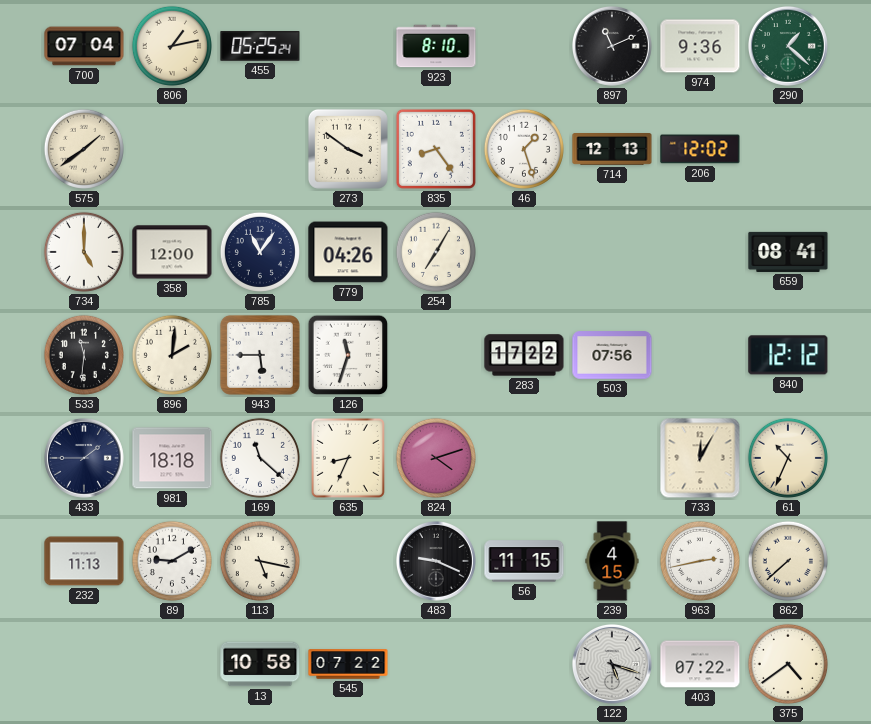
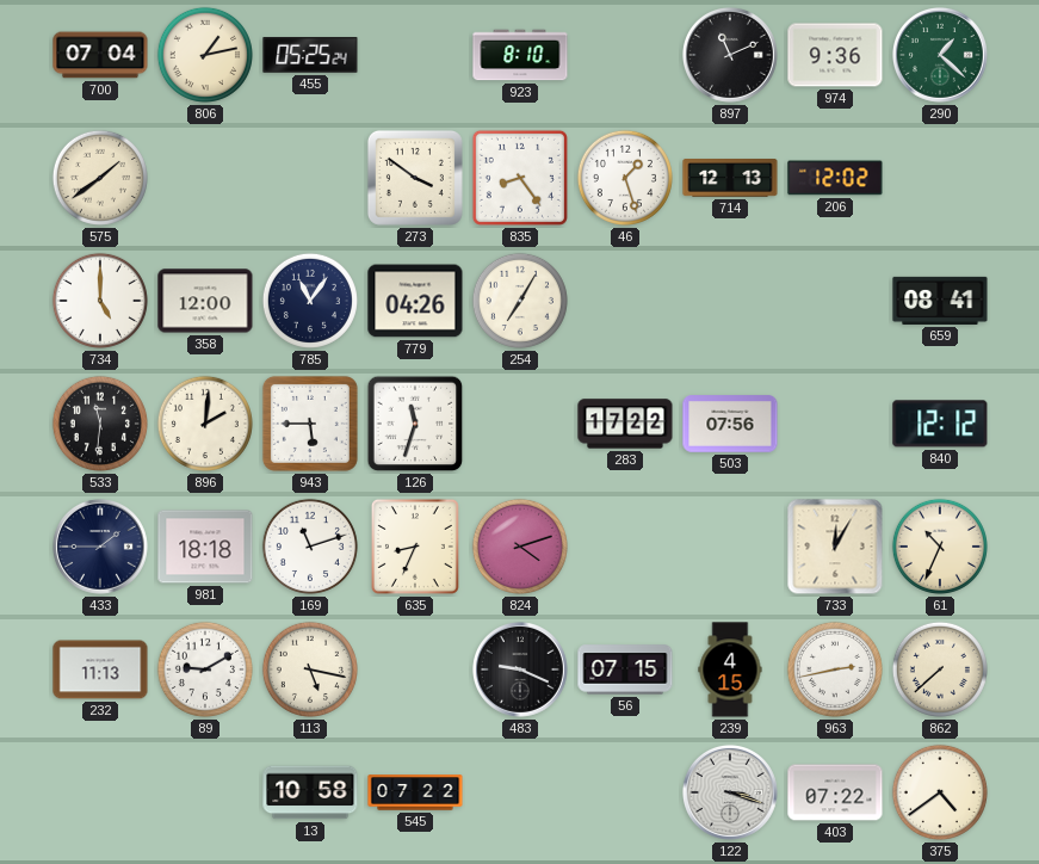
169: 11:22 -> 11:12 (310, 547)
56: 11:15 -> 07:15 (625, 669)
122: 5:18 -> 3:18 (730, 792)
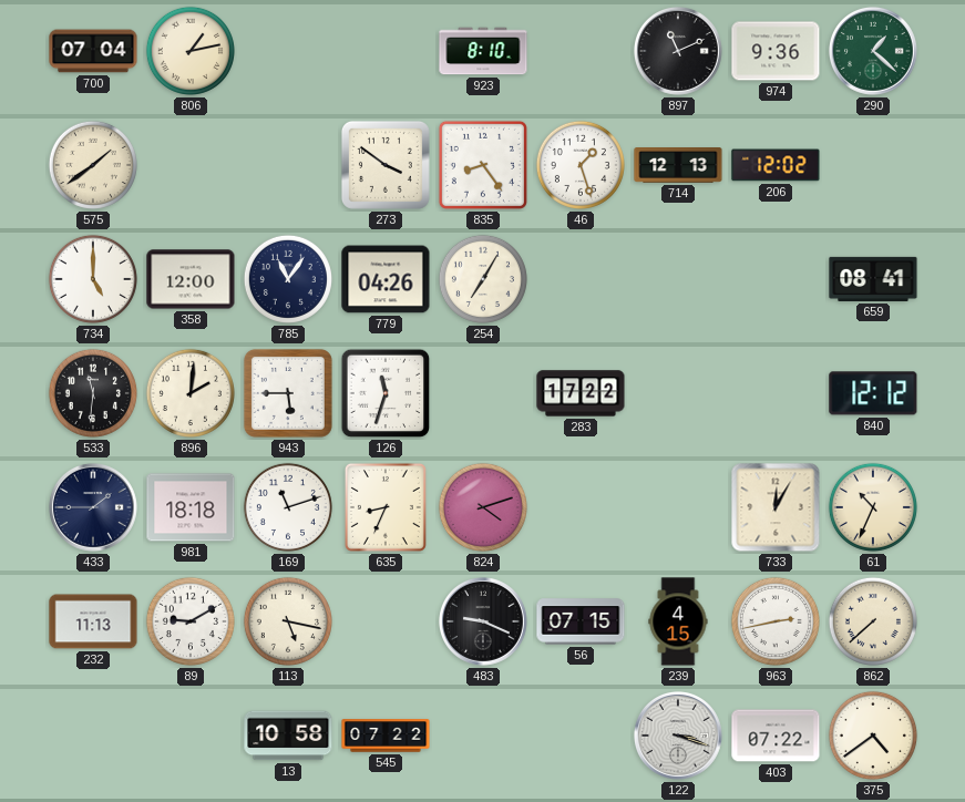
455: 05:25 -> none (310, 55)
503: 07:56 -> none (730, 424)
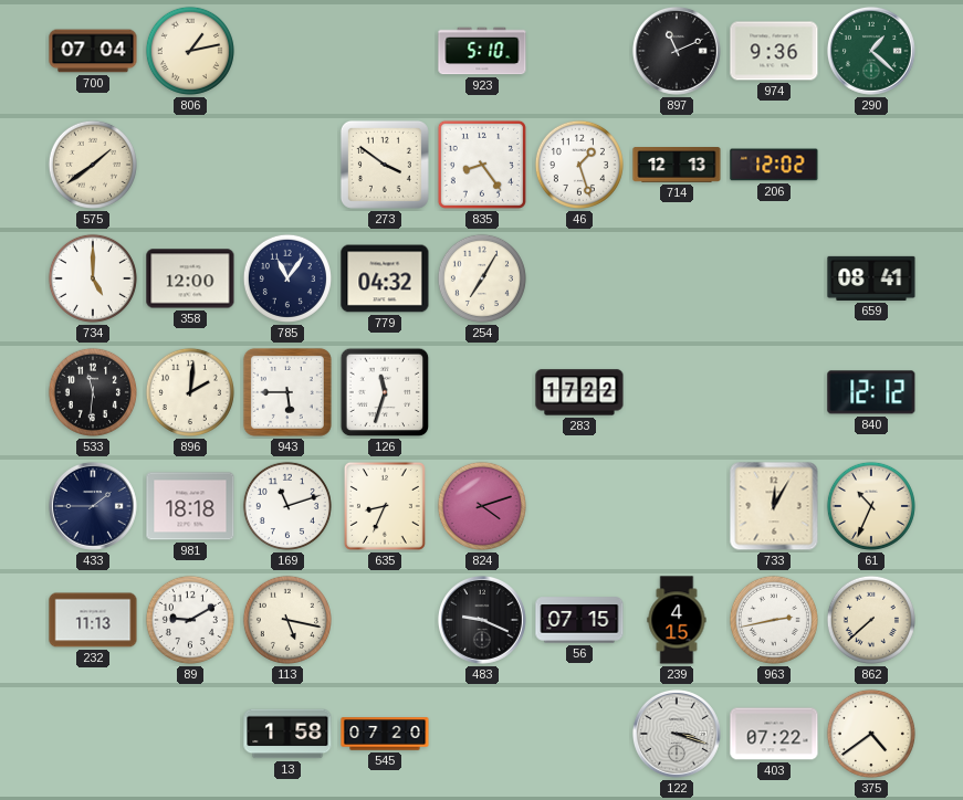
923: 8:10 -> 5:10 (482, 51)
779: 04:26 -> 04:32 (385, 278)
13: 10:58 -> 1:58 (287, 734)
545: 07:22 -> 07:20 (385, 734)
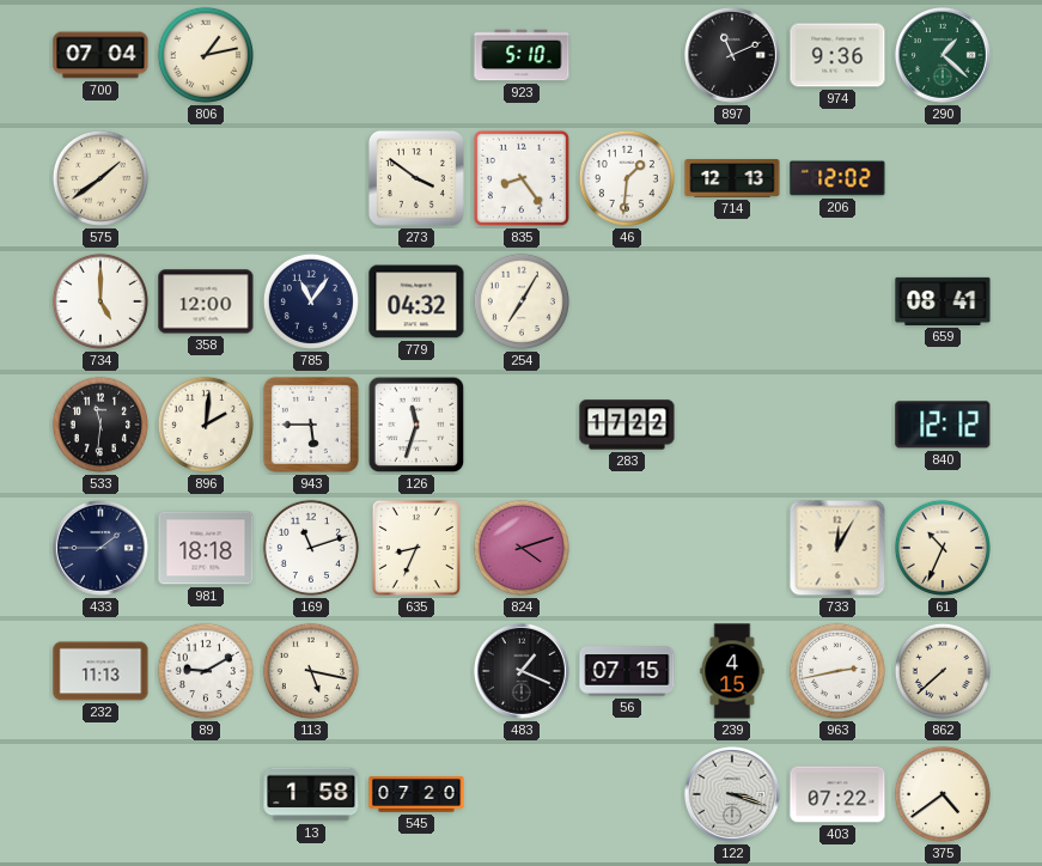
46: 1:27 -> 1:31 (627, 178)
483: 9:19 -> 1:19 (522, 671)
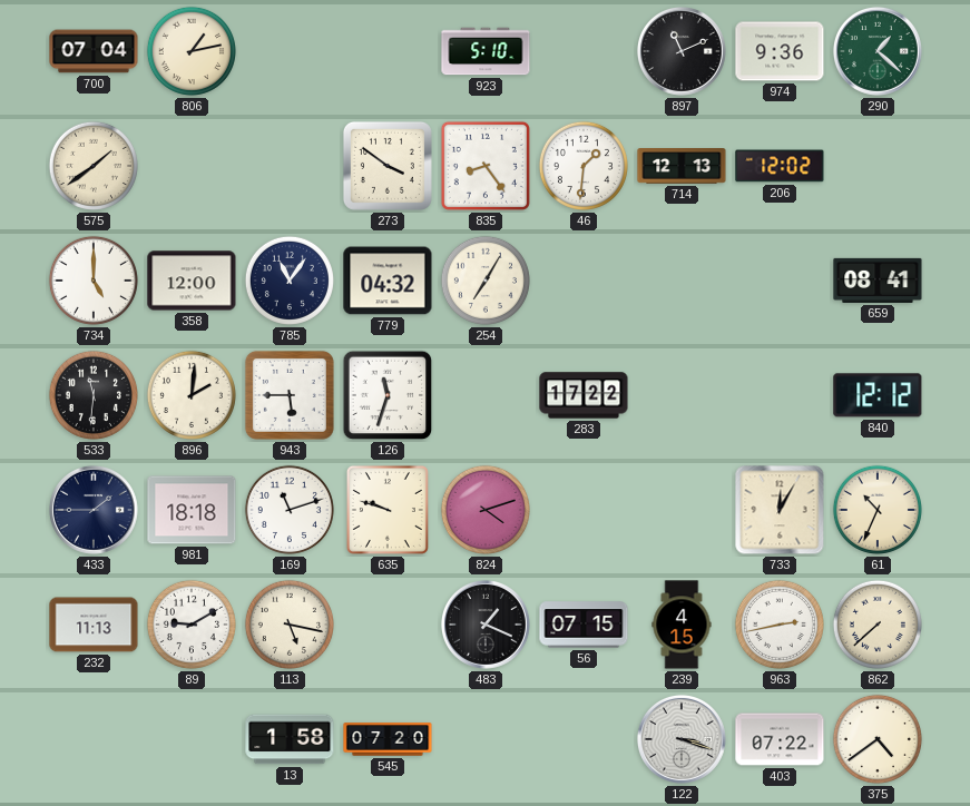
635: 8:34 -> 9:48 (388, 510)
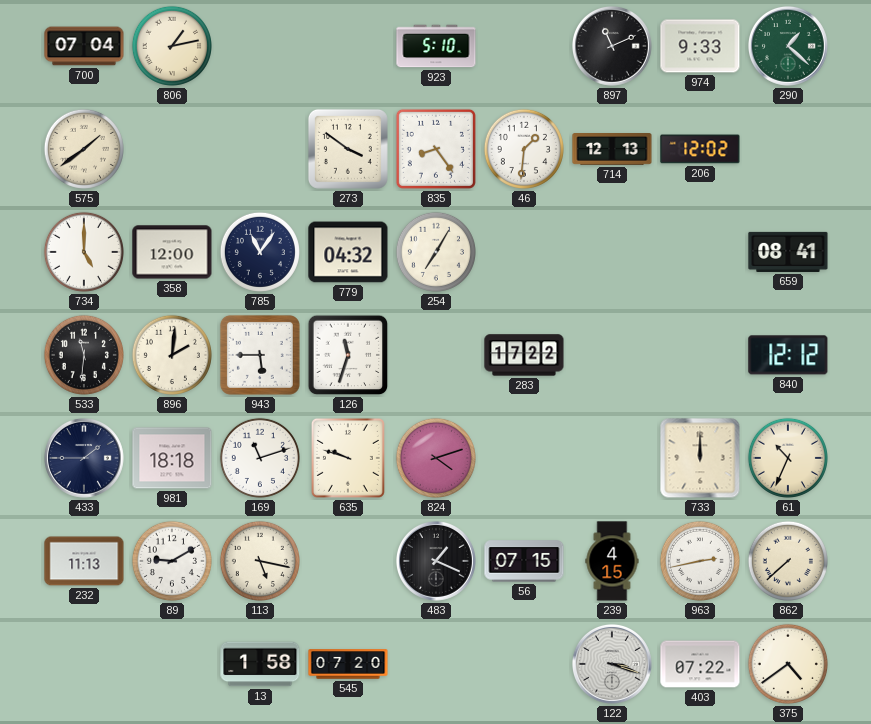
974: 9:36 -> 9:33 (700, 46)
733: 12:05 -> 12:00 (700, 458)
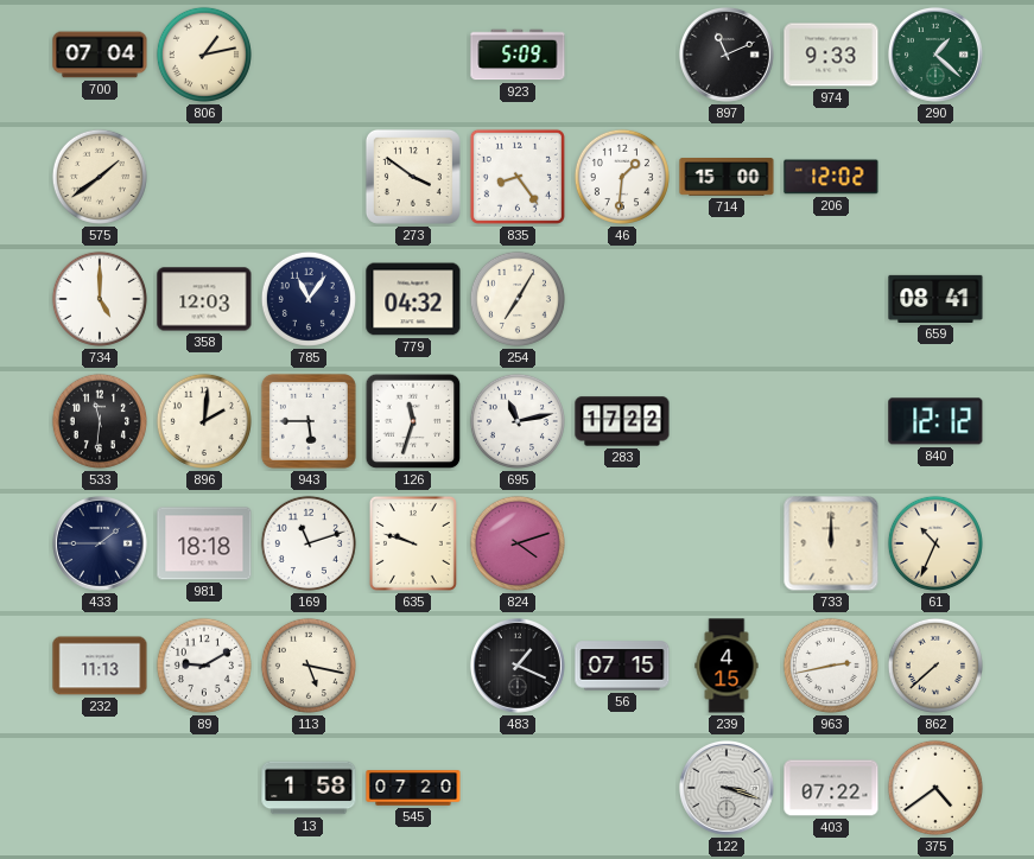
923: 5:10 -> 5:09 (518, 55)
714: 12:13 -> 15:00 (727, 178)
358: 12:00 -> 12:03 (204, 299)
695: none -> 11:13 (518, 421)
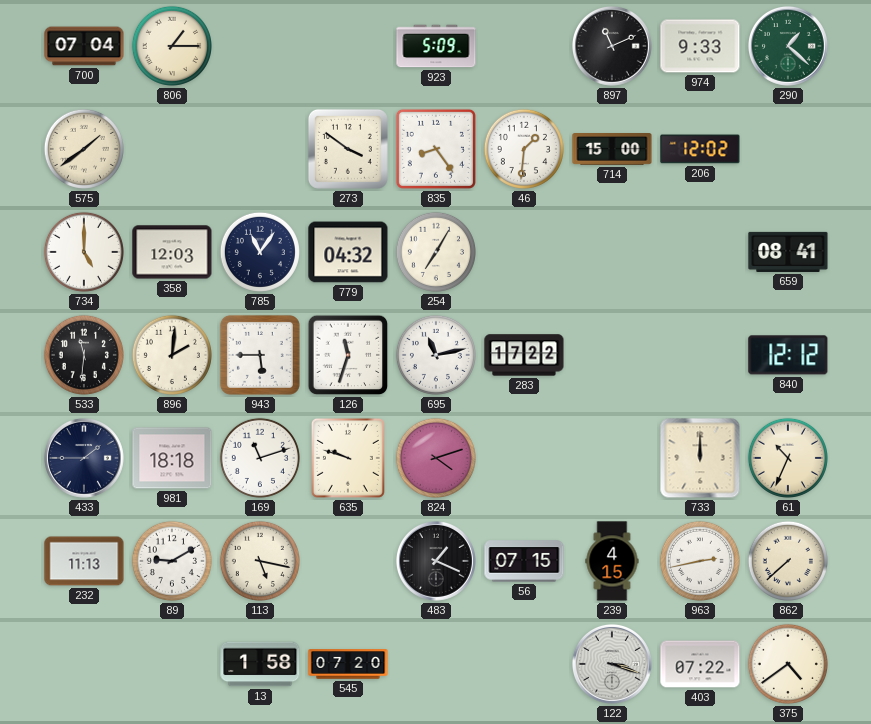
806: 1:13 -> 1:15 (172, 46)
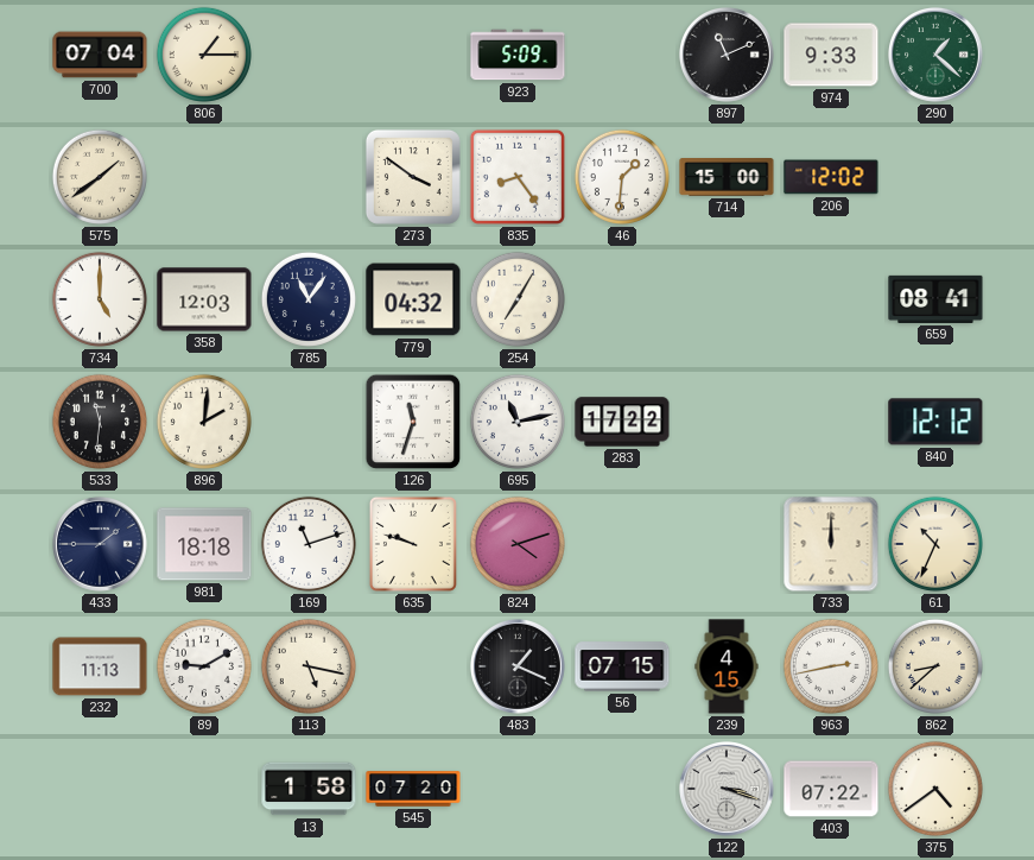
943: 5:45 -> none (260, 355)
862: 7:38 -> 8:38 (935, 666)
